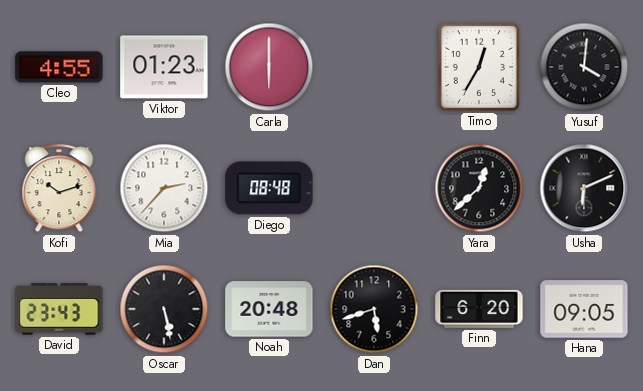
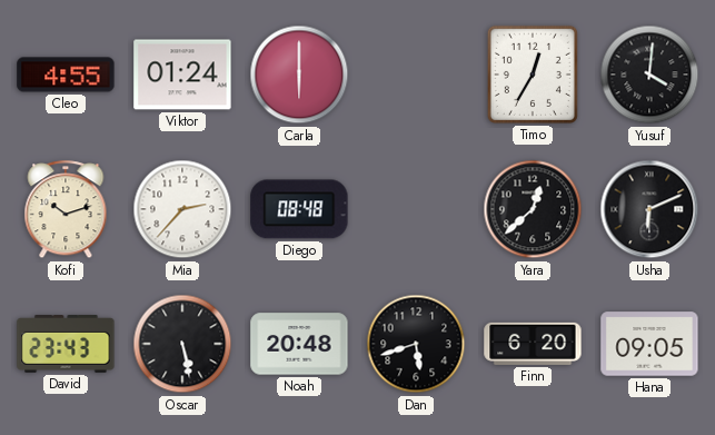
Viktor: 01:23 -> 01:24 (182, 75)
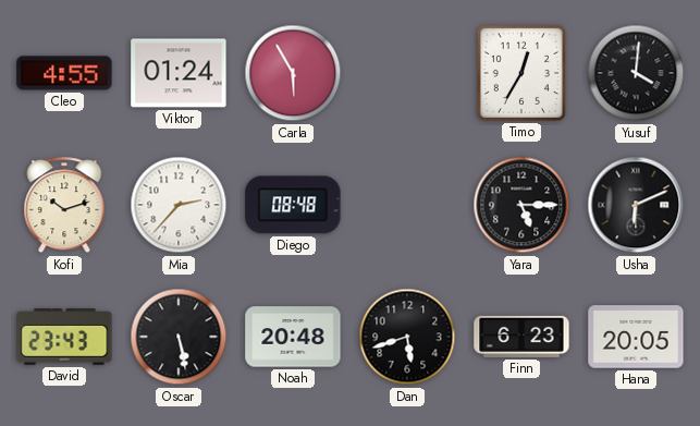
Carla: 6:00 -> 5:55 (293, 73)
Yara: 12:38 -> 5:15 (521, 205)
Finn: 6:20 -> 6:23 (521, 337)
Hana: 09:05 -> 20:05 (636, 337)
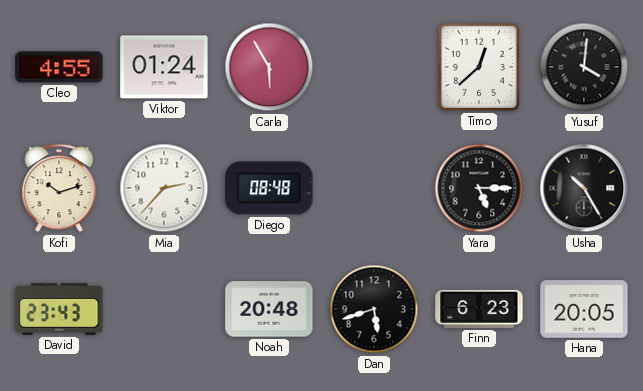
Timo: 12:35 -> 12:38 (479, 67)
Usha: 6:11 -> 10:25 (584, 188)
Oscar: 5:28 -> none (179, 337)
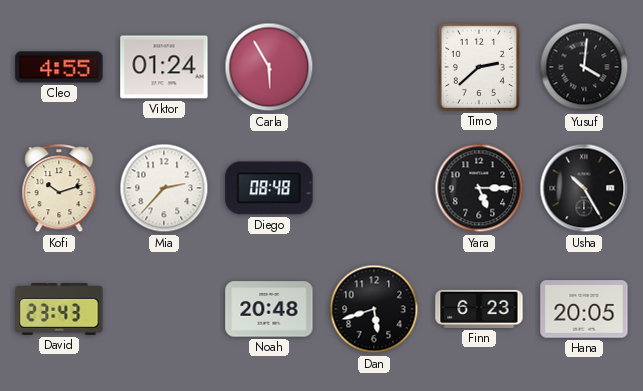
Timo: 12:38 -> 2:38 (479, 67)
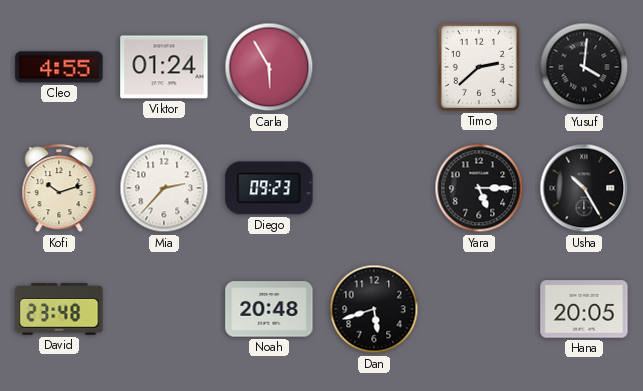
Diego: 08:48 -> 09:23 (269, 188)
David: 23:43 -> 23:48 (59, 309)
Finn: 6:23 -> none (479, 309)
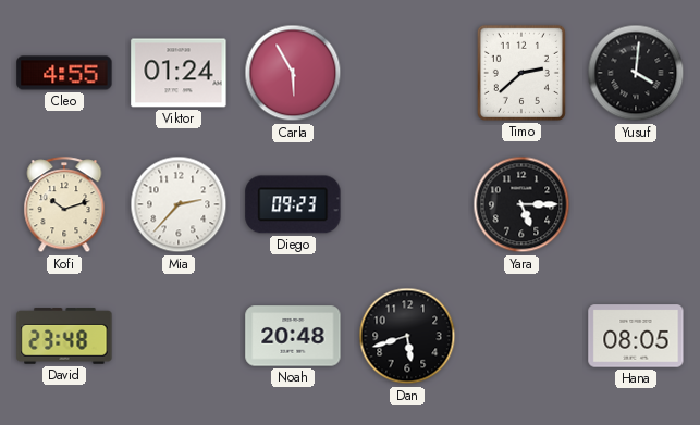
Usha: 10:25 -> none (584, 188)
Hana: 20:05 -> 08:05 (636, 336)
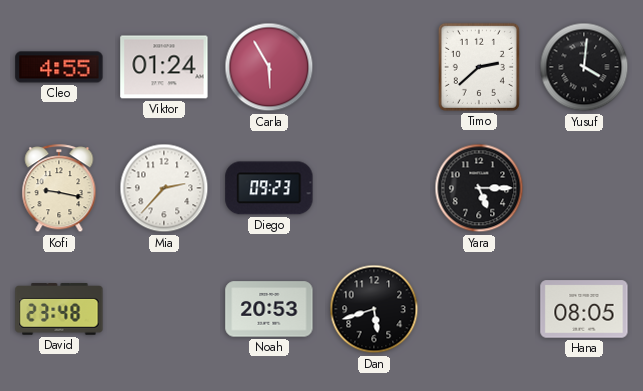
Kofi: 10:12 -> 9:17 (59, 189)
Noah: 20:48 -> 20:53 (269, 309)
